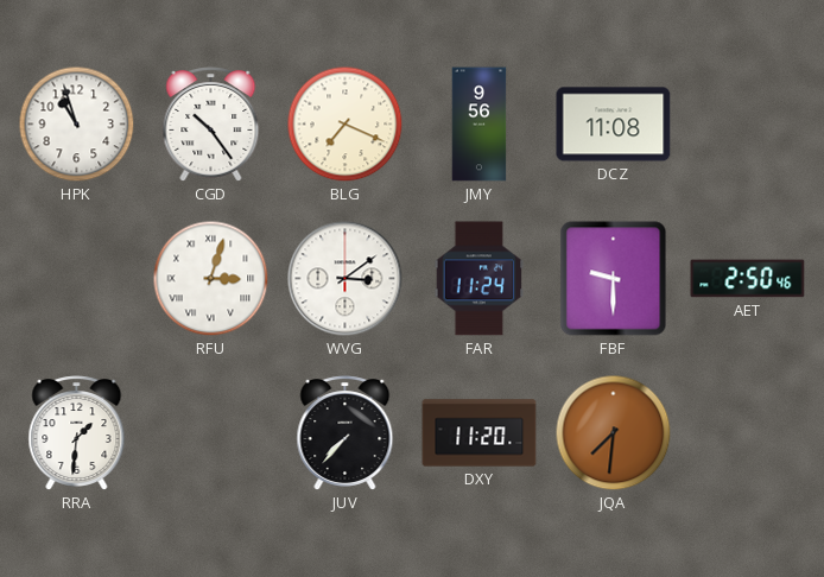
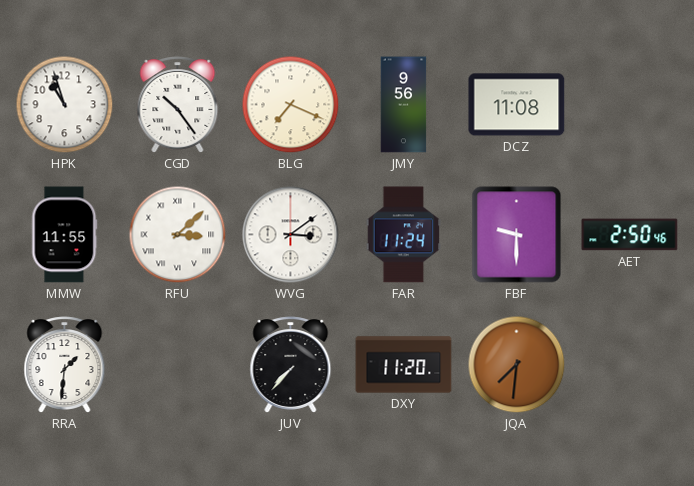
MMW: none -> 11:55 (64, 235)
RFU: 3:03 -> 3:08 (178, 235)
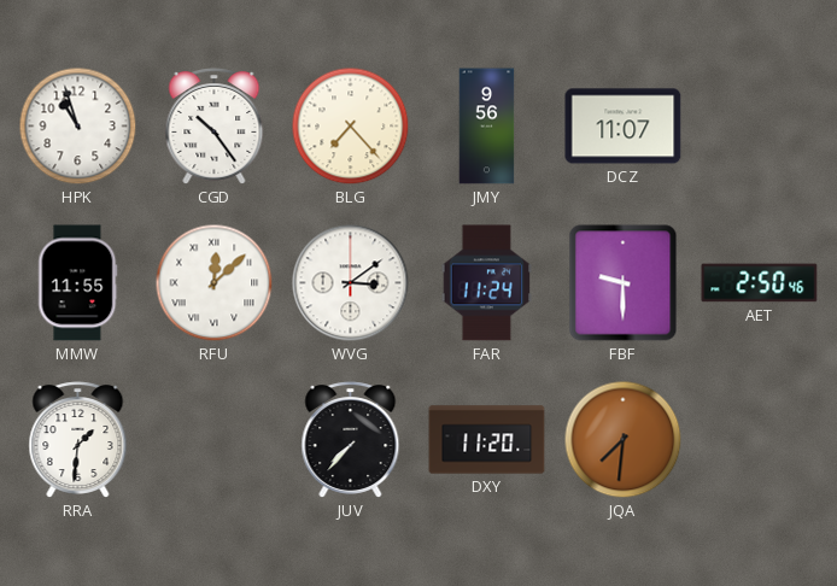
BLG: 7:19 -> 7:23 (351, 127)
DCZ: 11:08 -> 11:07 (624, 127)
RFU: 3:08 -> 12:08 (215, 283)
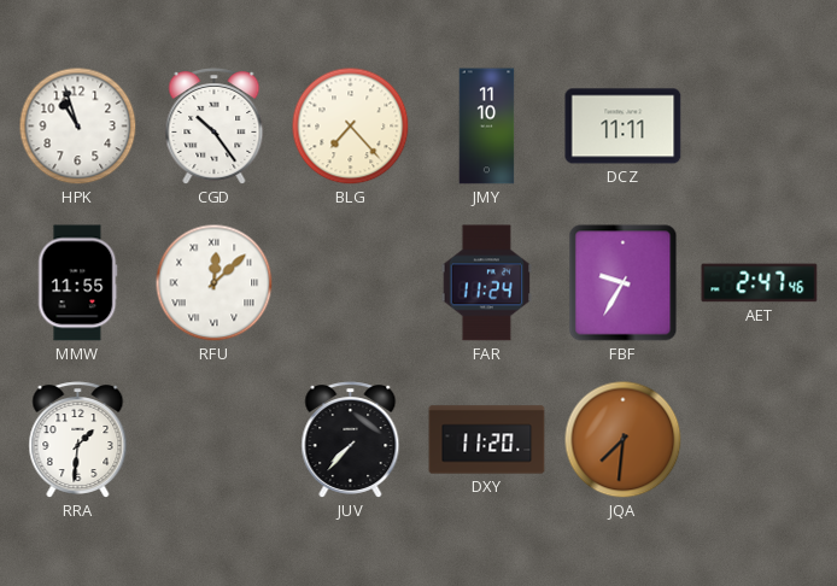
JMY: 9:56 -> 11:10 (487, 127)
DCZ: 11:07 -> 11:11 (624, 127)
WVG: 3:09 -> none (351, 283)
FBF: 9:30 -> 9:35 (624, 283)
AET: 2:50 -> 2:47 (760, 283)
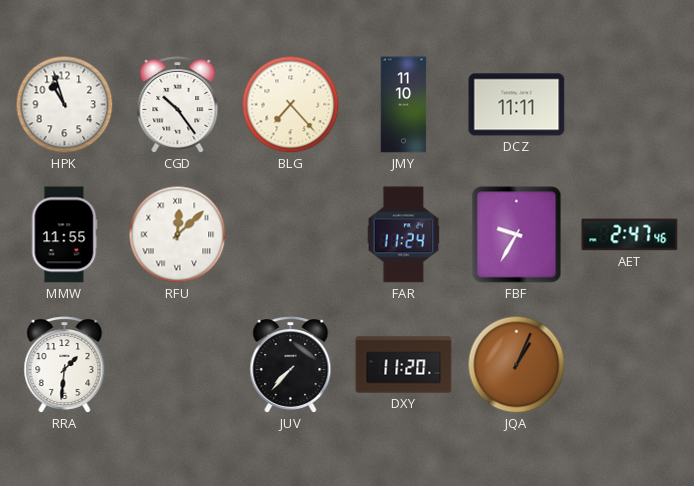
JQA: 7:31 -> 1:04 (517, 365)
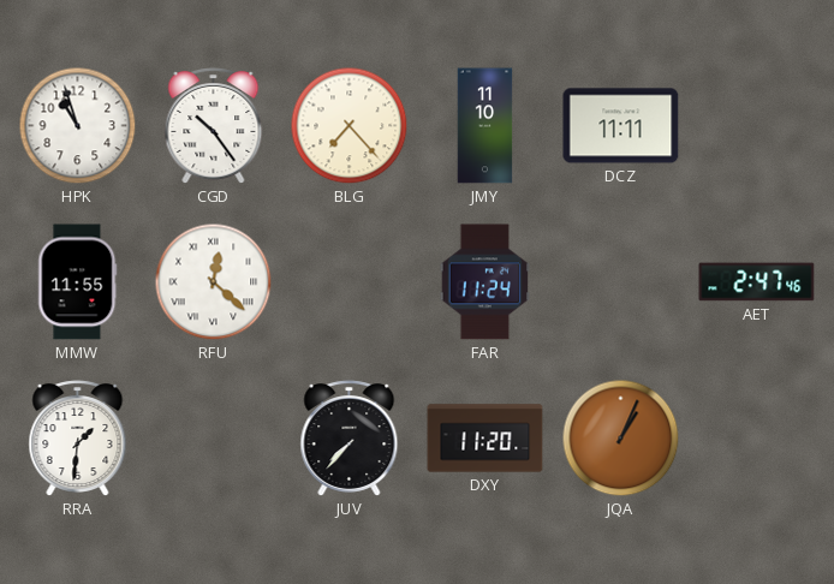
RFU: 12:08 -> 12:22 (214, 282)
FBF: 9:35 -> none (517, 235)
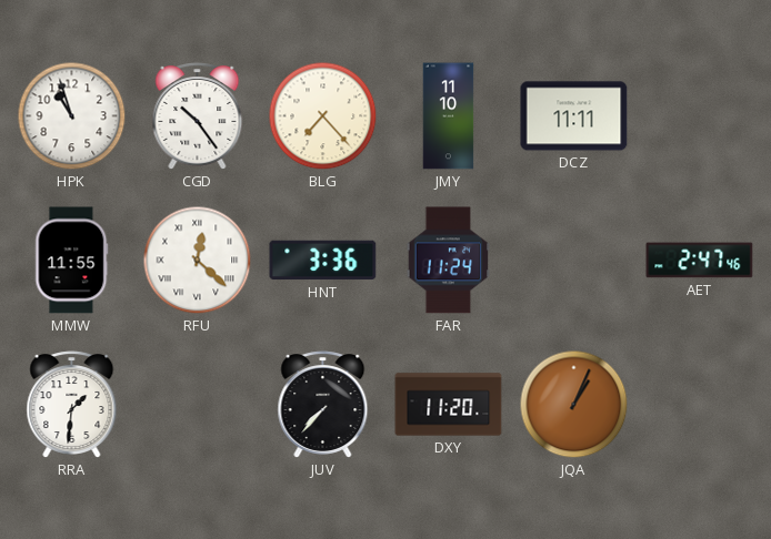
HNT: none -> 3:36 (323, 261)
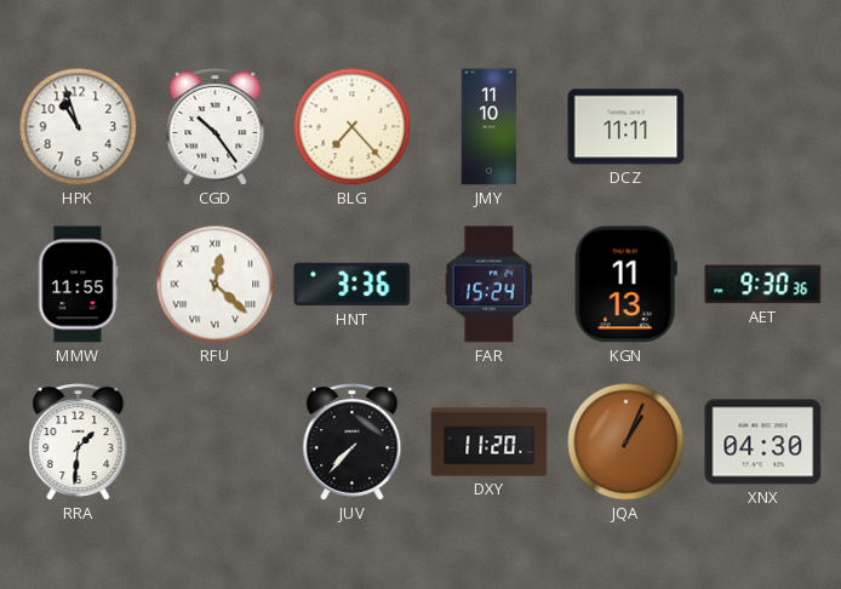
FAR: 11:24 -> 15:24 (490, 285)
KGN: none -> 11:13 (625, 285)
AET: 2:47 -> 9:30 (763, 285)
XNX: none -> 04:30 (763, 442)
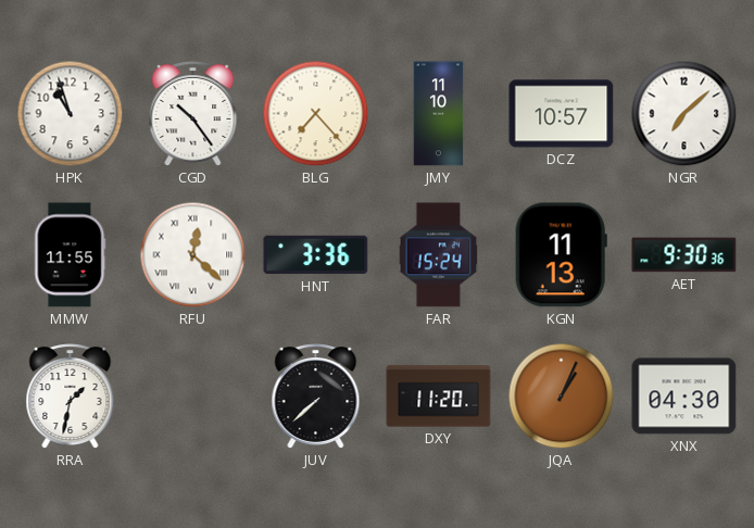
DCZ: 11:11 -> 10:57 (562, 114)
NGR: none -> 7:08 (684, 114)
RRA: 1:31 -> 1:32 (71, 397)
JUV: 7:37 -> 7:38 (316, 397)
